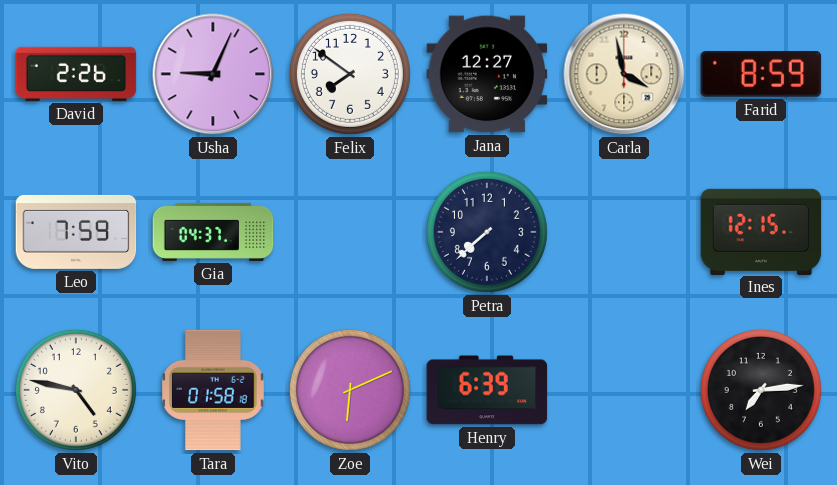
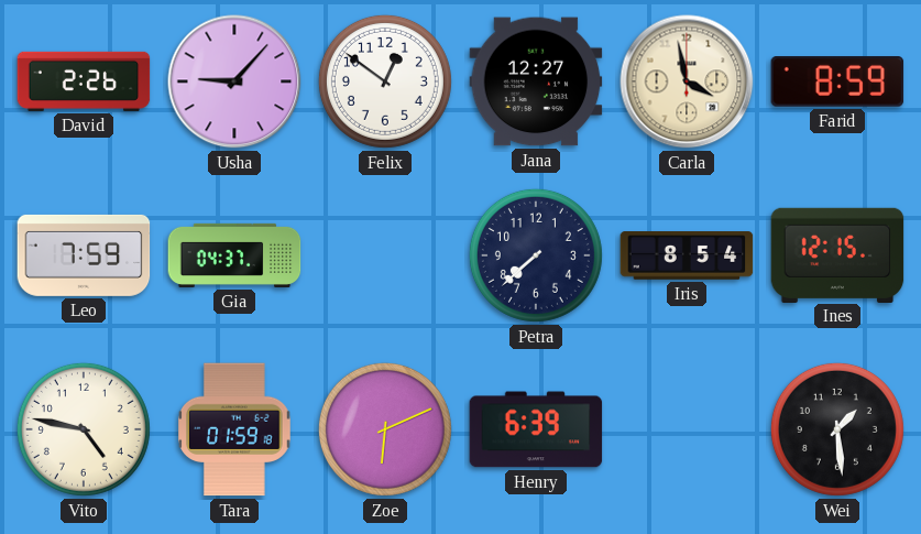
Usha: 9:04 -> 9:07 (234, 81)
Felix: 7:51 -> 12:51 (385, 81)
Iris: none -> 8:54 (687, 255)
Tara: 01:58 -> 01:59 (235, 429)
Wei: 7:14 -> 1:29 (837, 429)
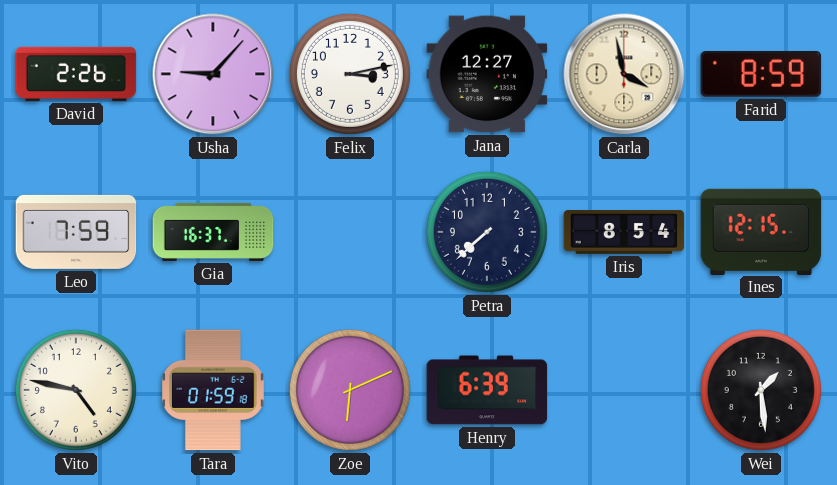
Felix: 12:51 -> 3:13 (350, 74)
Gia: 04:37 -> 16:37 (213, 232)
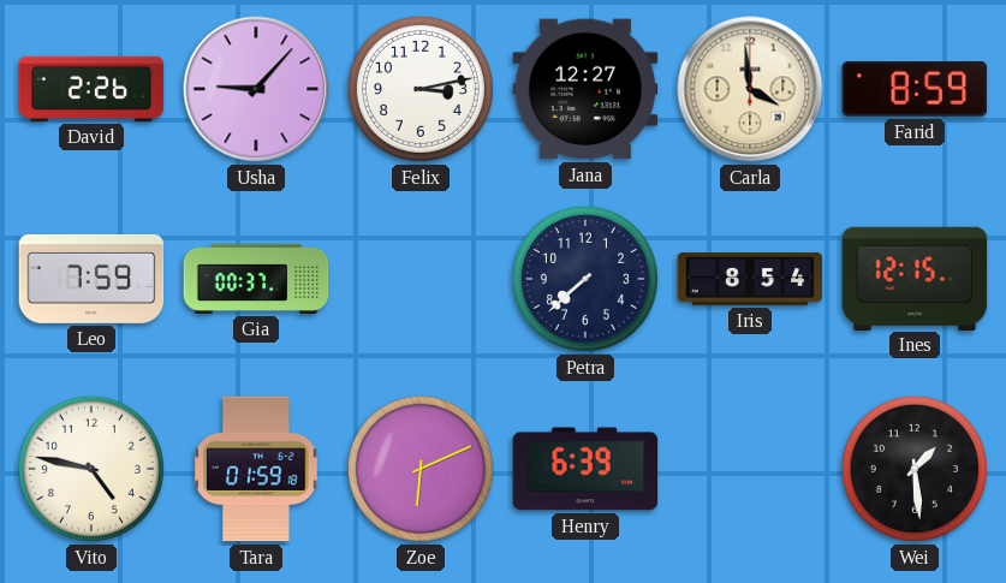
Carla: 3:58 -> 3:59 (750, 89)
Gia: 16:37 -> 00:37 (256, 279)
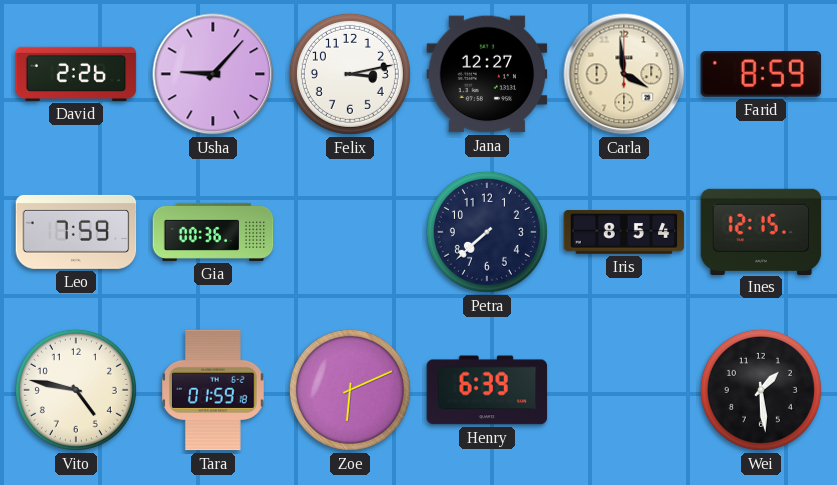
Gia: 00:37 -> 00:36 (213, 232)
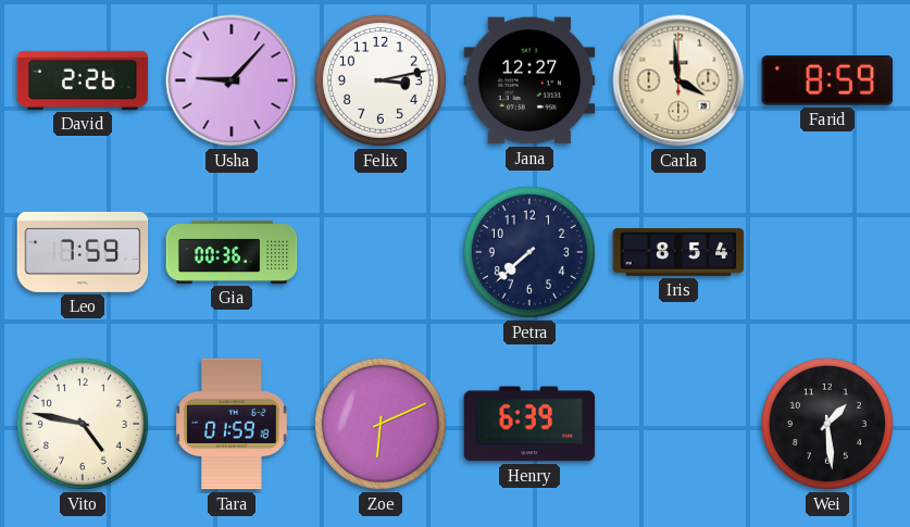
Ines: 12:15 -> none (761, 231)
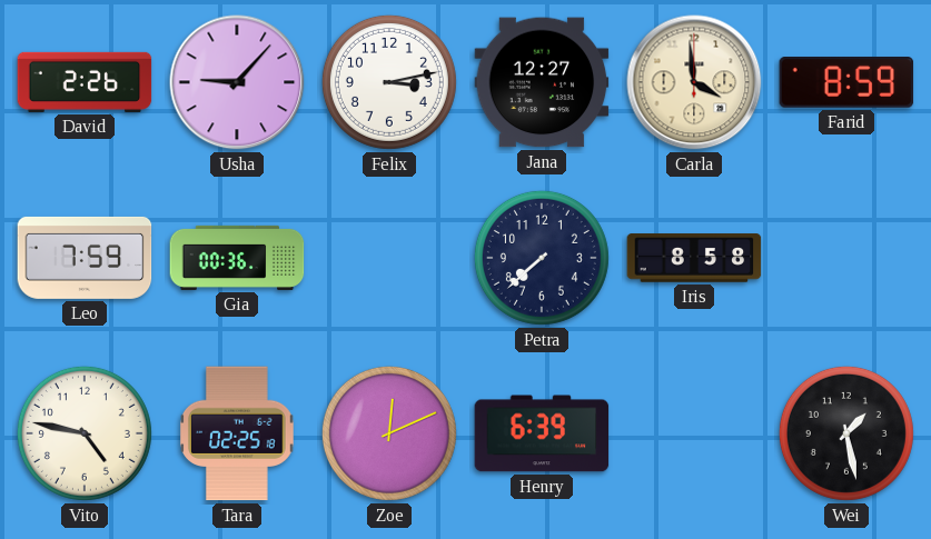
Iris: 8:54 -> 8:58 (694, 258)
Tara: 01:59 -> 02:25 (238, 433)
Zoe: 6:11 -> 12:11 (389, 433)
Wei: 1:29 -> 1:28 (846, 433)
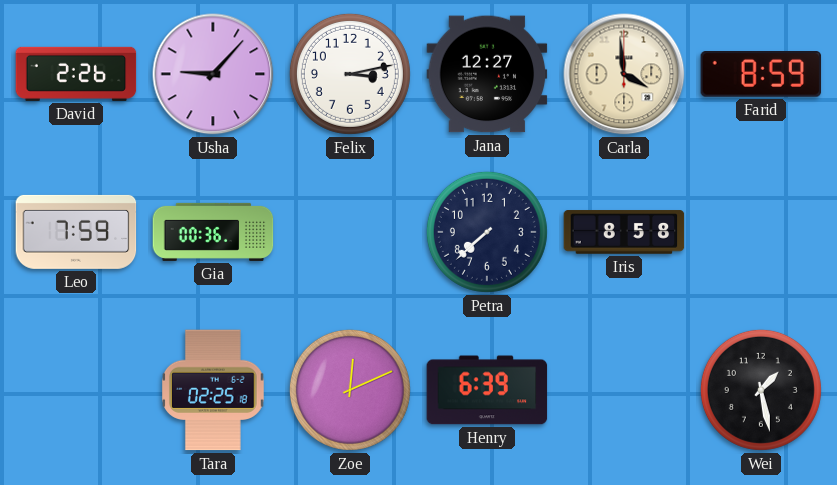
Vito: 4:47 -> none (85, 433)
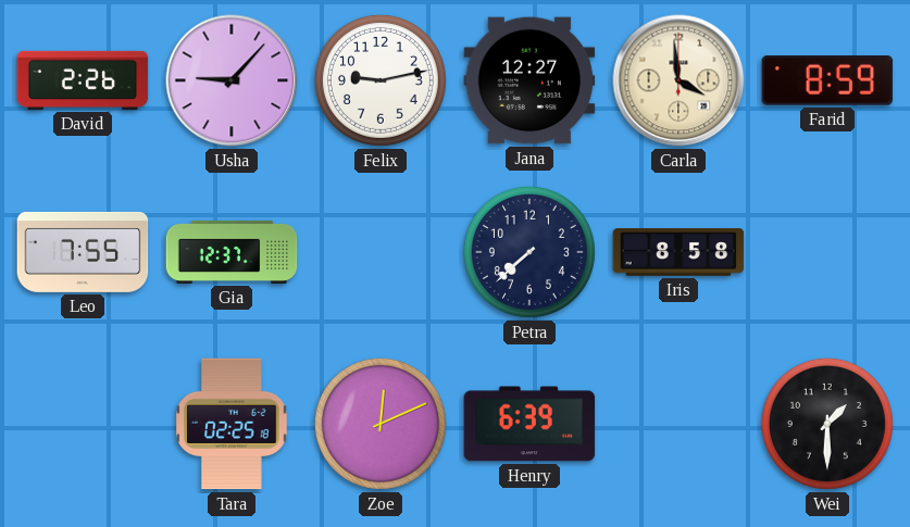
Felix: 3:13 -> 9:13 (381, 80)
Leo: 7:59 -> 7:55 (83, 252)
Gia: 00:36 -> 12:37 (232, 252)
Wei: 1:28 -> 1:30 (827, 424)
